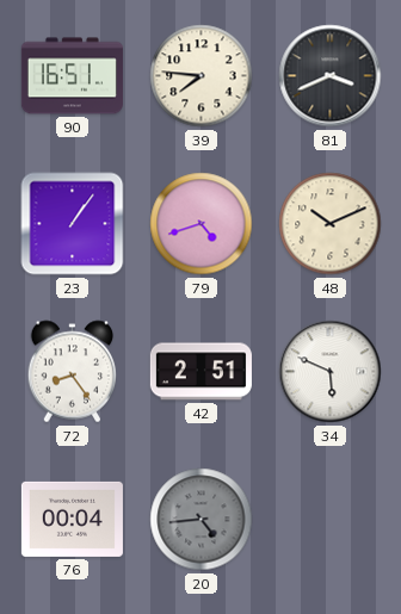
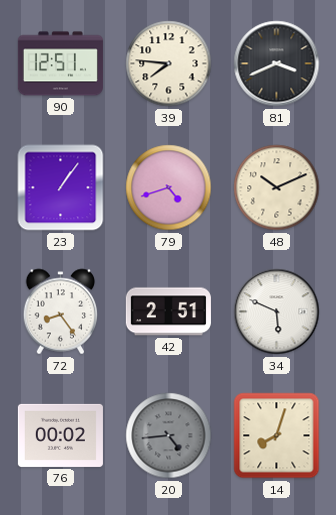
90: 16:51 -> 12:51 (60, 64)
76: 00:04 -> 00:02 (60, 435)
14: none -> 8:03 (277, 436)
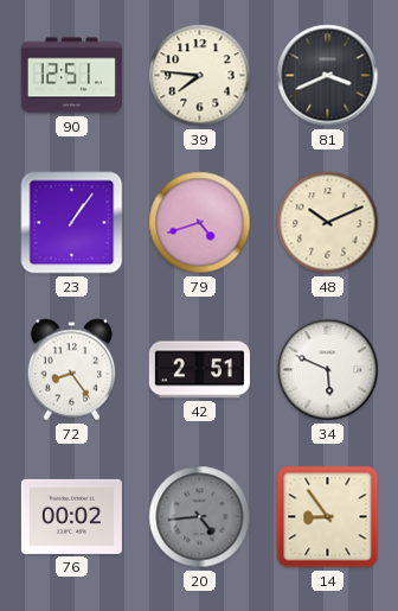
14: 8:03 -> 8:54 (328, 517)
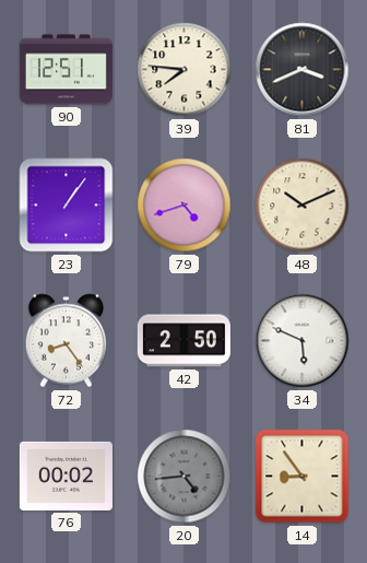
42: 2:51 -> 2:50 (183, 341)
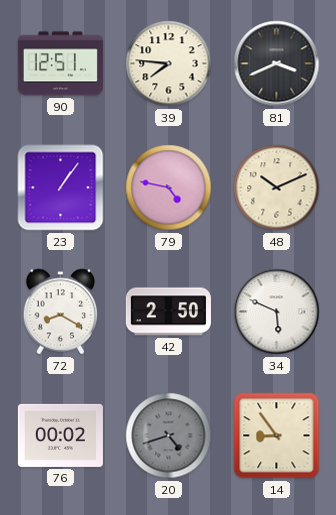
79: 4:42 -> 4:47 (169, 188)
72: 8:24 -> 8:20 (61, 312)
20: 4:44 -> 4:42 (169, 436)
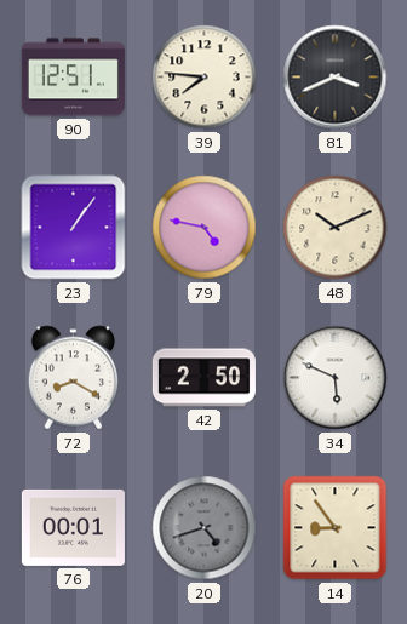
76: 00:02 -> 00:01 (73, 527)
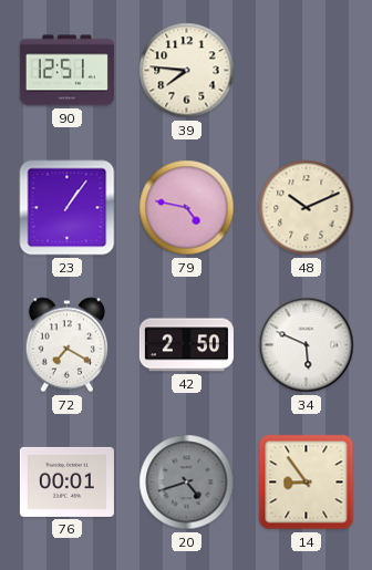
81: 3:41 -> none (336, 78)
72: 8:20 -> 7:20 (68, 345)
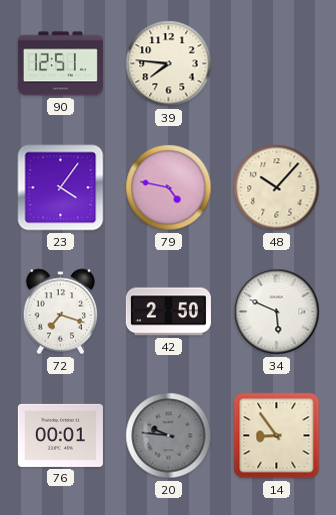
23: 1:06 -> 4:06 (61, 188)
48: 10:11 -> 10:07 (277, 188)
72: 7:20 -> 7:18 (61, 312)
20: 4:42 -> 9:46 (169, 436)
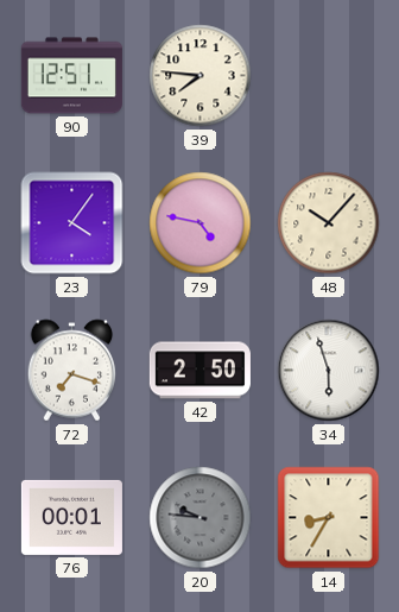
34: 5:49 -> 5:57 (329, 371)
14: 8:54 -> 8:35 (329, 518)
